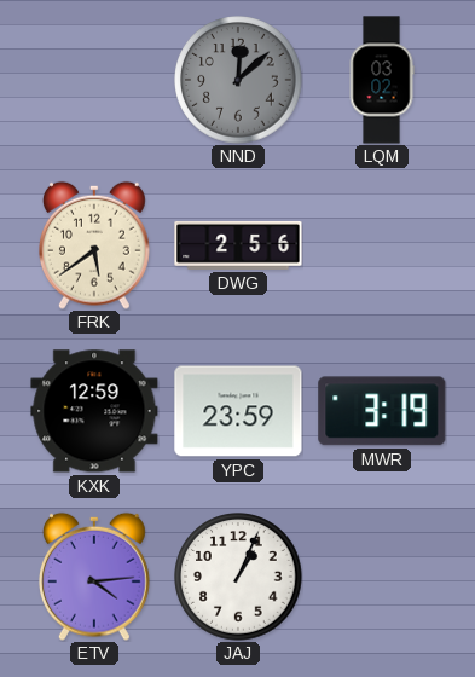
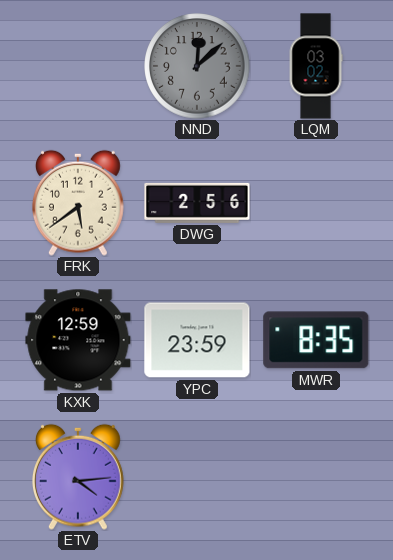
MWR: 3:19 -> 8:35 (316, 340)
JAJ: 1:04 -> none (238, 577)
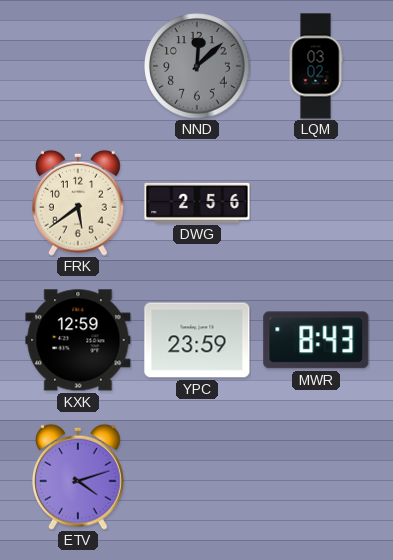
MWR: 8:35 -> 8:43 (316, 340)
ETV: 4:14 -> 4:12 (78, 477)
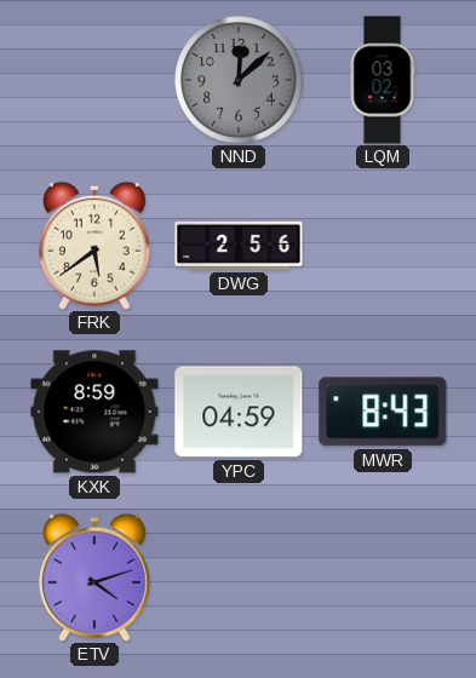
KXK: 12:59 -> 8:59 (94, 412)
YPC: 23:59 -> 04:59 (239, 412)
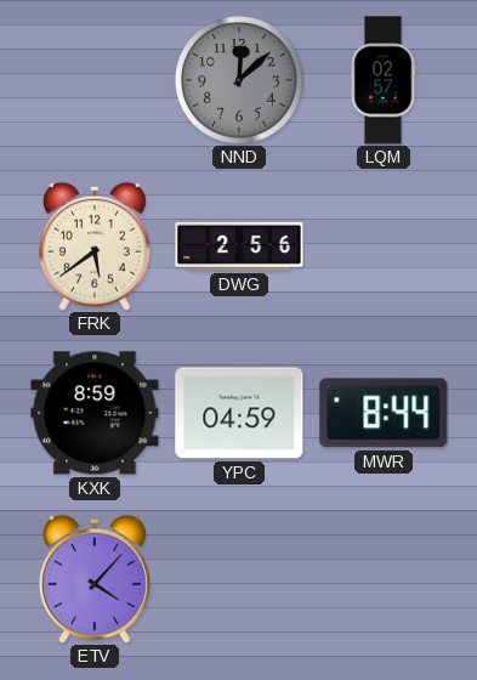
LQM: 03:02 -> 02:57 (384, 80)
MWR: 8:43 -> 8:44 (384, 413)
ETV: 4:12 -> 4:07 (95, 579)
